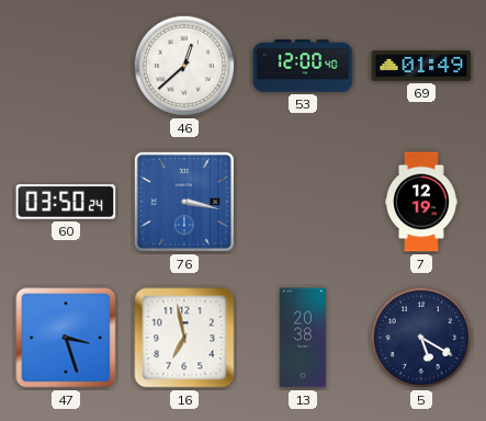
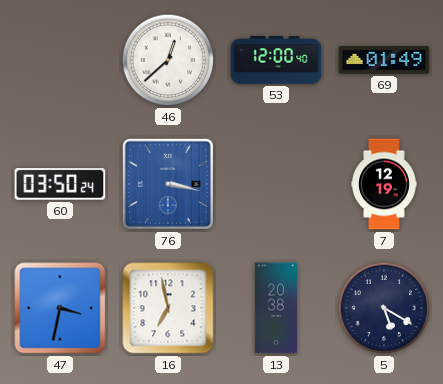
47: 3:27 -> 3:32 (60, 308)
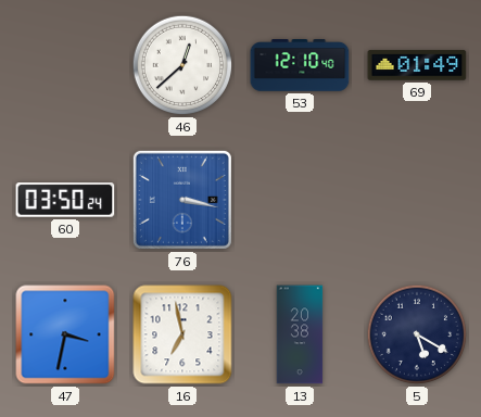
53: 12:00 -> 12:10 (300, 66)
7: 12:19 -> none (385, 184)
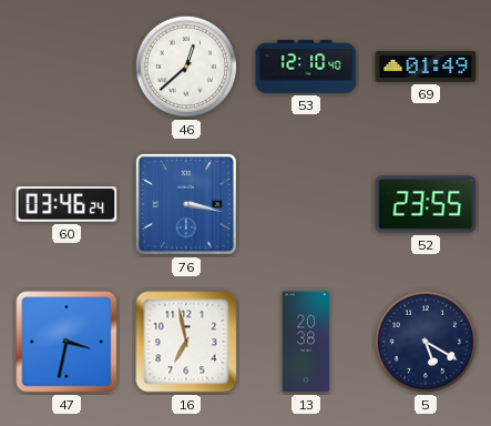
60: 03:50 -> 03:46 (67, 204)
52: none -> 23:55 (426, 204)
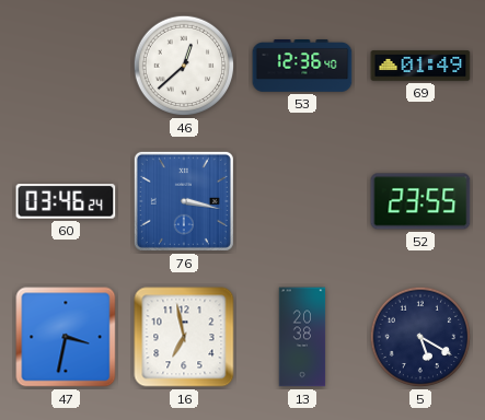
53: 12:10 -> 12:36 (302, 67)
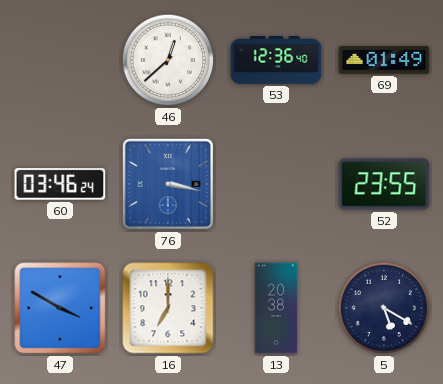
47: 3:32 -> 3:50 (60, 308)
16: 6:58 -> 7:00 (168, 308)
